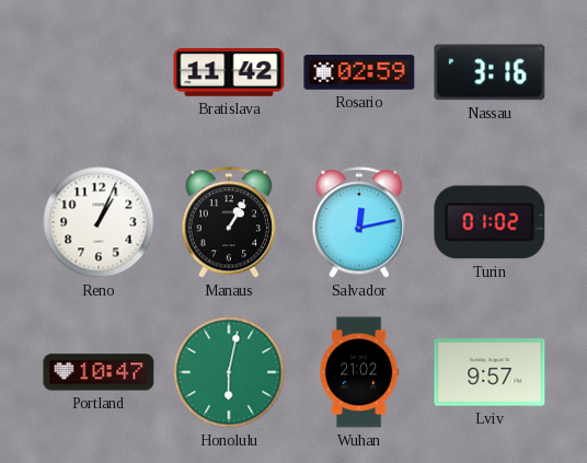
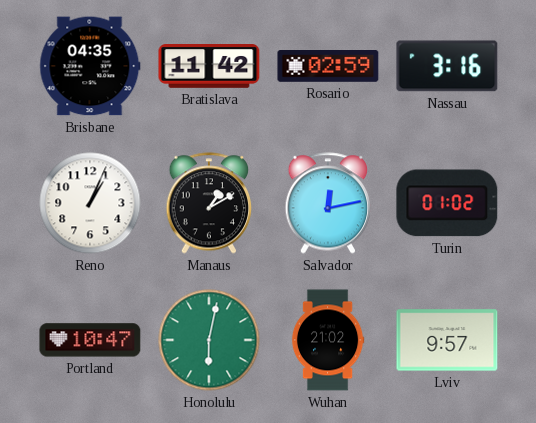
Brisbane: none -> 04:35 (90, 66)
Manaus: 1:05 -> 1:10 (209, 203)
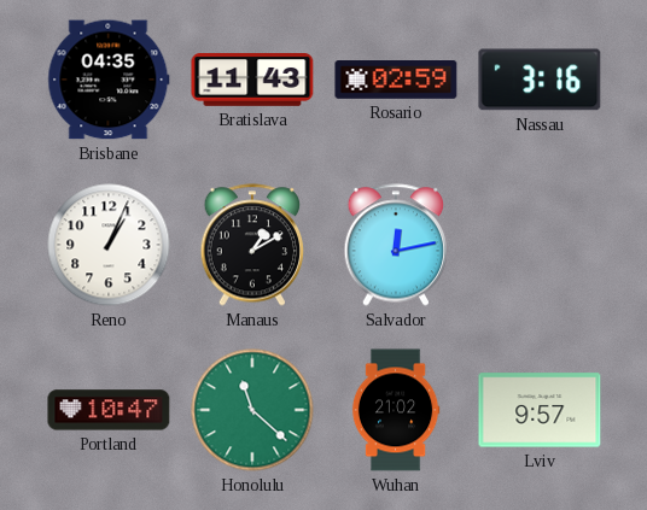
Bratislava: 11:42 -> 11:43 (252, 81)
Turin: 01:02 -> none (447, 203)
Honolulu: 6:02 -> 11:22 (252, 410)
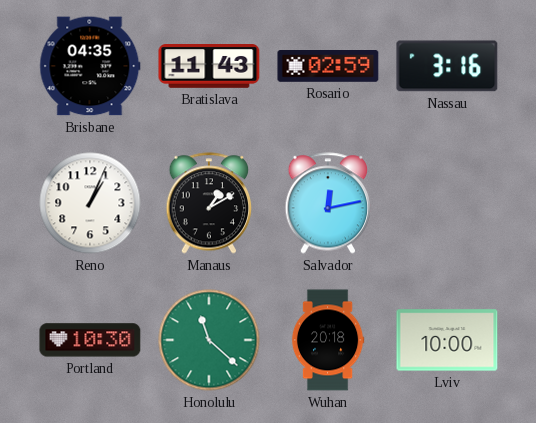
Portland: 10:47 -> 10:30 (90, 340)
Wuhan: 21:02 -> 20:18 (328, 340)
Lviv: 9:57 -> 10:00 (447, 340)
